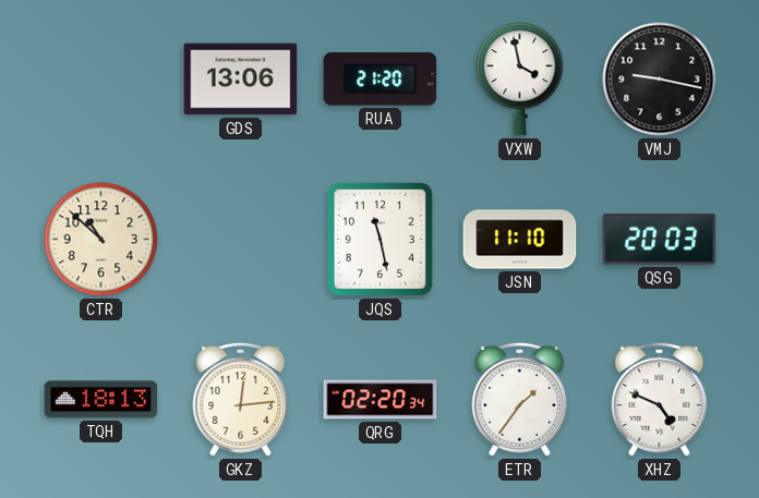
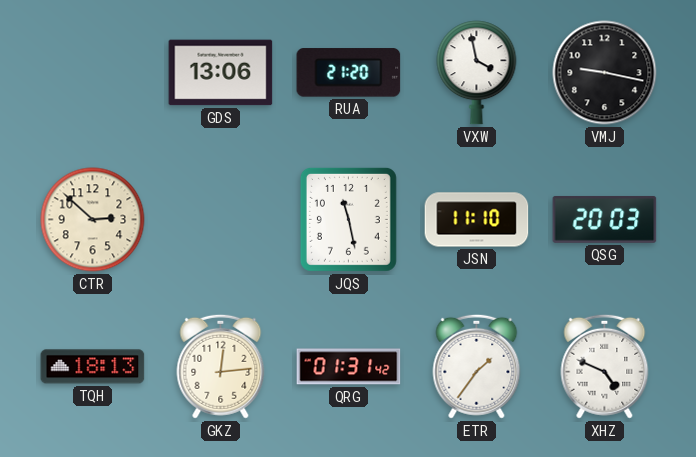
CTR: 10:52 -> 2:52 (93, 220)
QRG: 02:20 -> 01:31 (349, 367)
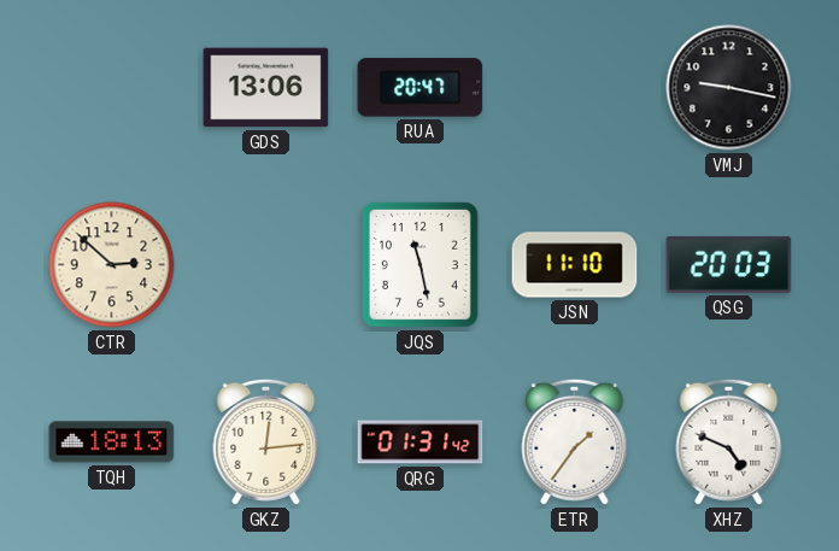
RUA: 21:20 -> 20:47 (421, 88)
VXW: 3:58 -> none (477, 73)
